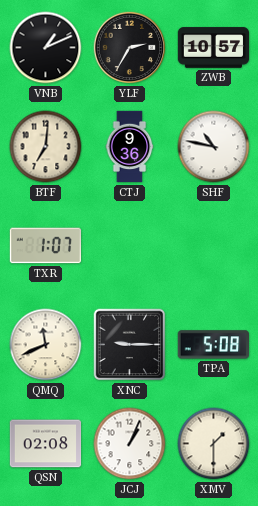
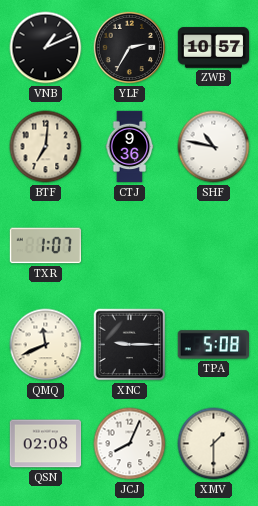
JCJ: 1:04 -> 8:04 (130, 444)
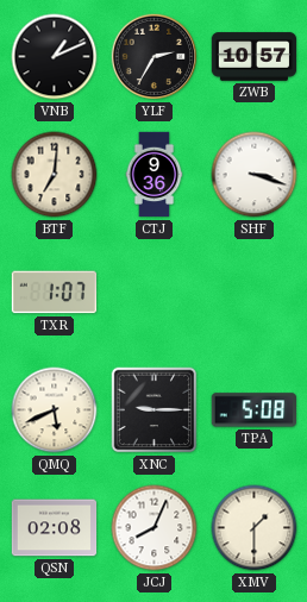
SHF: 10:47 -> 3:18 (255, 175)
QMQ: 11:41 -> 5:41 (55, 410)
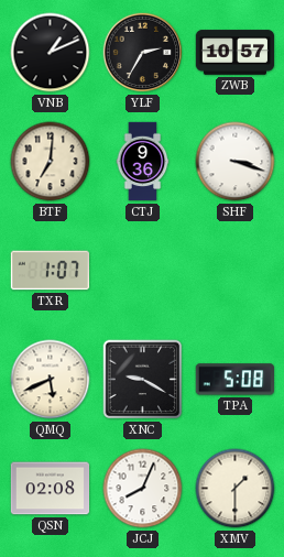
XNC: 9:15 -> 9:20 (143, 380)
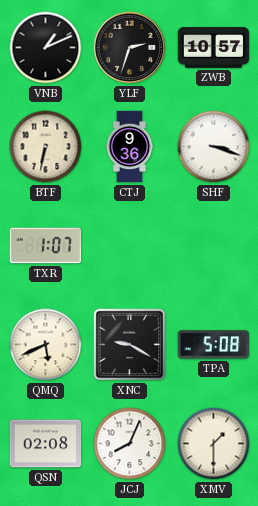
YLF: 2:35 -> 2:33 (130, 48)
BTF: 7:01 -> 6:32 (46, 147)
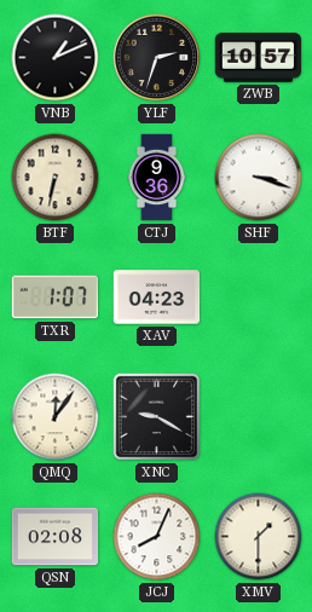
XAV: none -> 04:23 (157, 298)
QMQ: 5:41 -> 12:06 (56, 417)
TPA: 5:08 -> none (213, 345)
